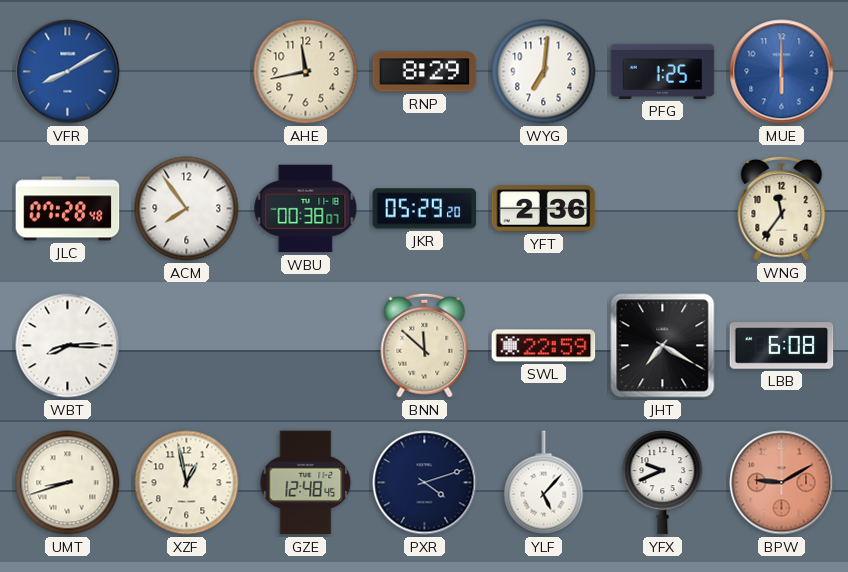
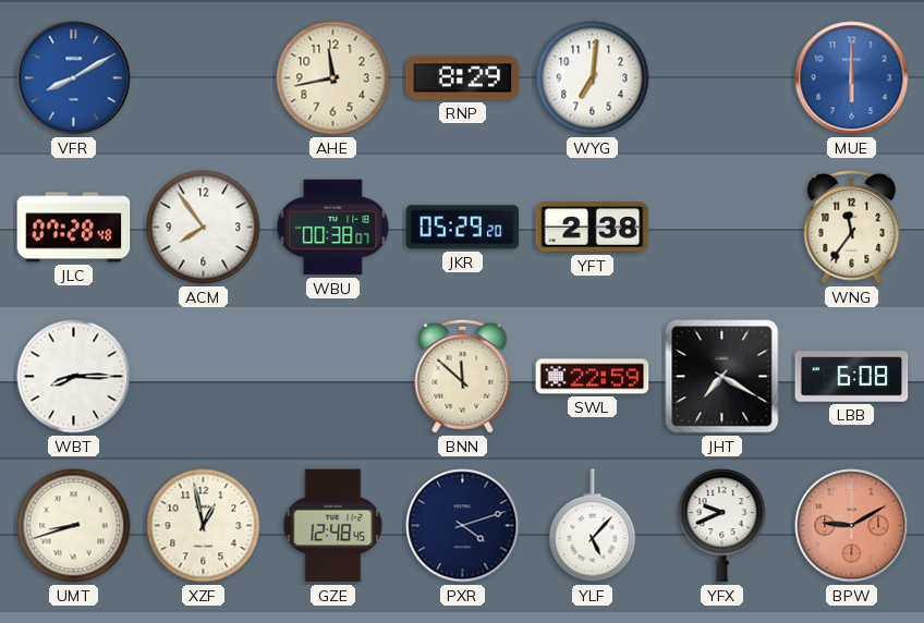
PFG: 1:25 -> none (663, 71)
YFT: 2:36 -> 2:38 (593, 228)
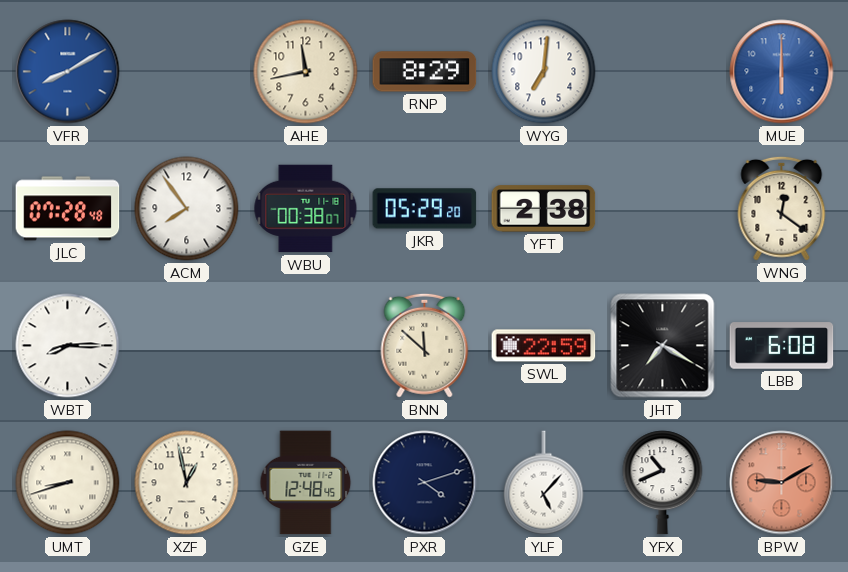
WNG: 11:36 -> 12:21 (782, 208)
YFX: 9:41 -> 10:41 (663, 483)
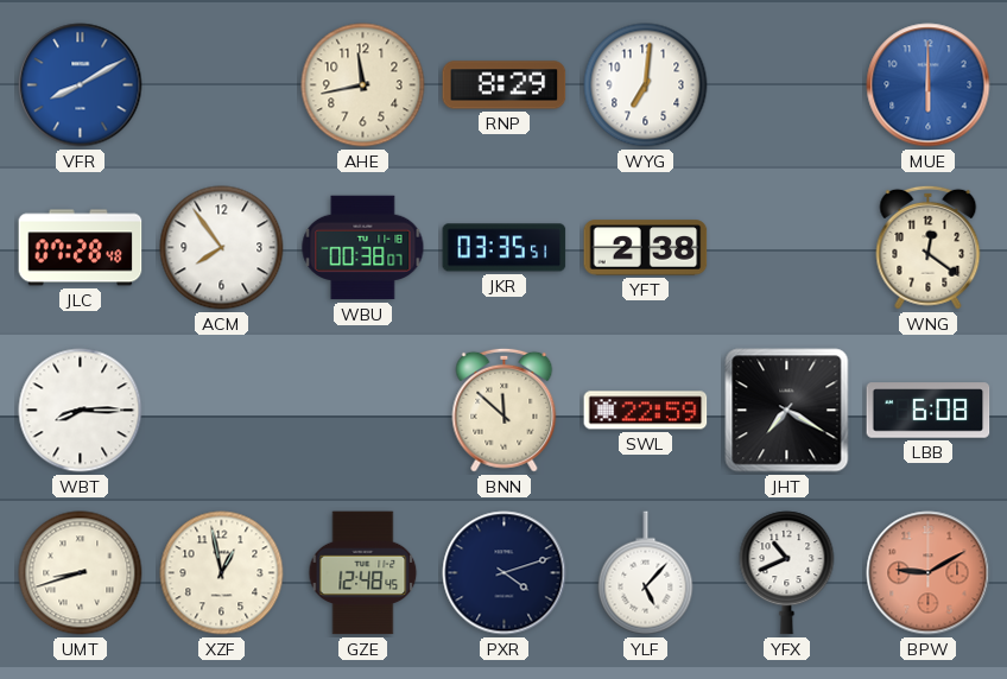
JKR: 05:29 -> 03:35 (505, 248)
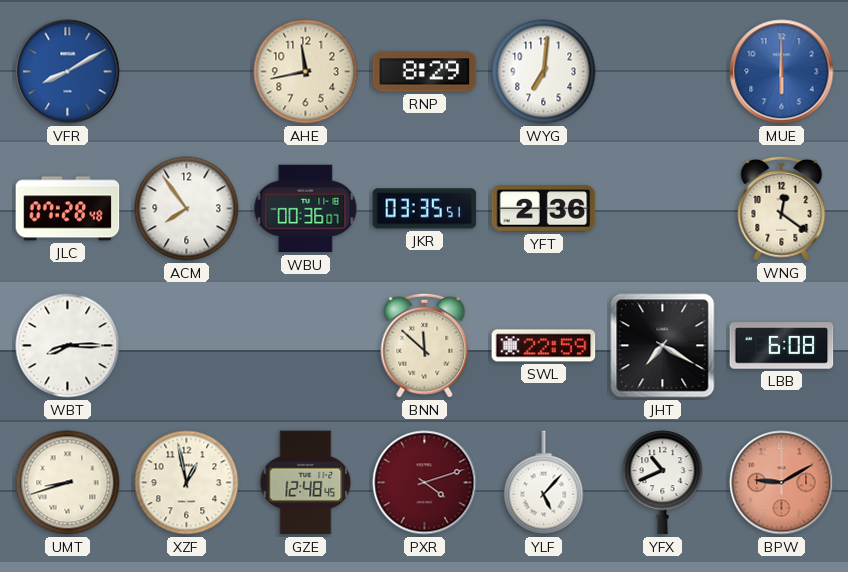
WBU: 00:38 -> 00:36 (306, 209)
YFT: 2:38 -> 2:36 (544, 209)
PXR dial: navy -> burgundy (425, 483)
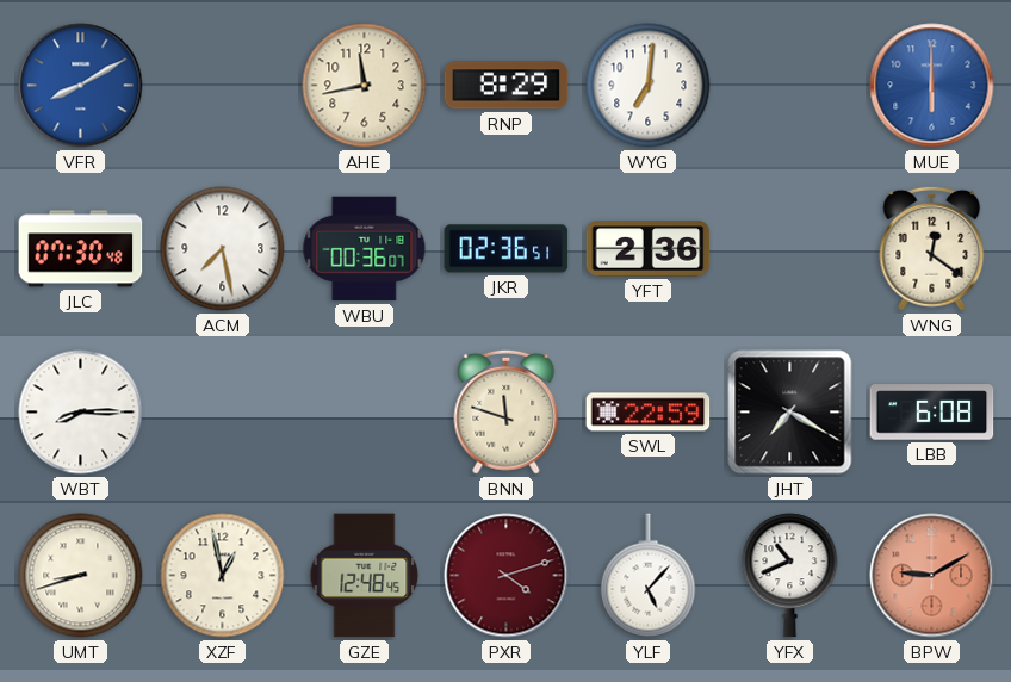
JLC: 07:28 -> 07:30 (81, 249)
ACM: 7:54 -> 7:28 (223, 249)
JKR: 03:35 -> 02:36 (507, 249)
BNN: 11:52 -> 11:48 (507, 411)
